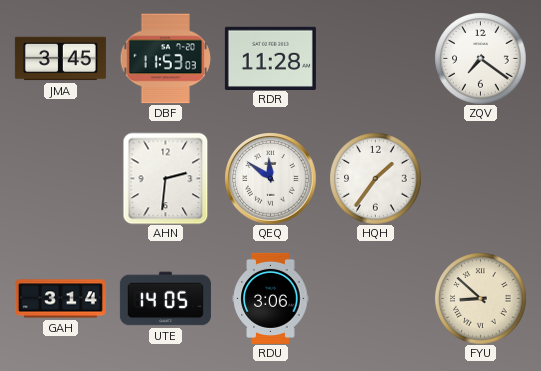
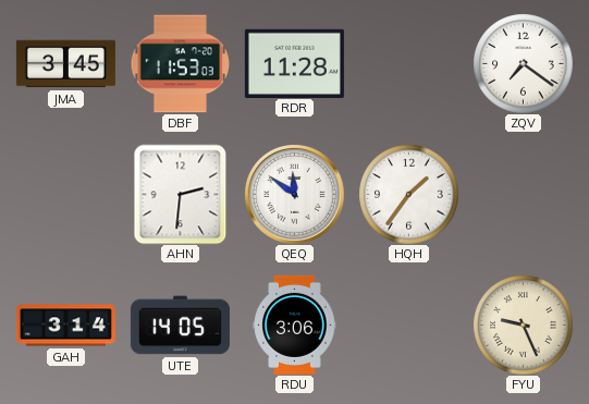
FYU: 8:52 -> 9:26 (523, 325)
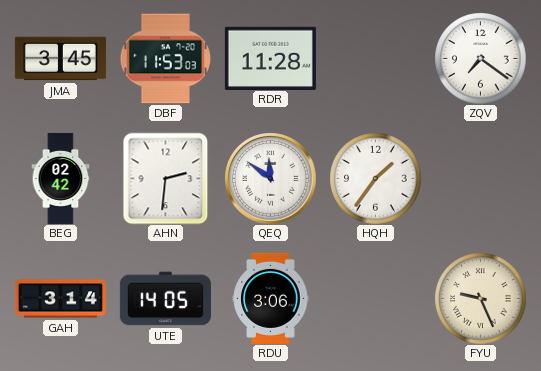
BEG: none -> 02:42 (61, 178)
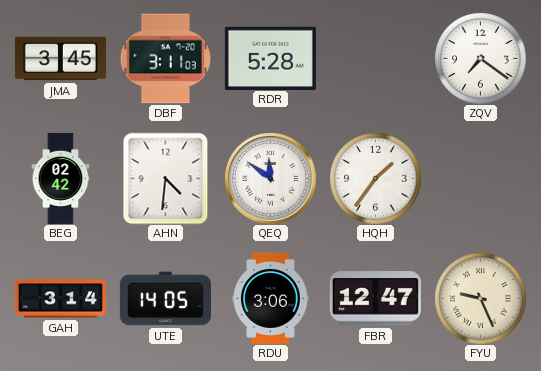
DBF: 11:53 -> 3:11 (165, 59)
RDR: 11:28 -> 5:28 (270, 58)
AHN: 2:31 -> 4:31 (166, 178)
FBR: none -> 12:47 (375, 299)
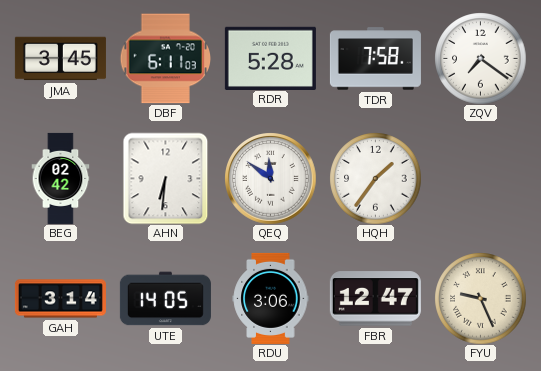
DBF: 3:11 -> 6:11 (165, 59)
TDR: none -> 7:58 (375, 59)
AHN: 4:31 -> 6:31 (166, 178)
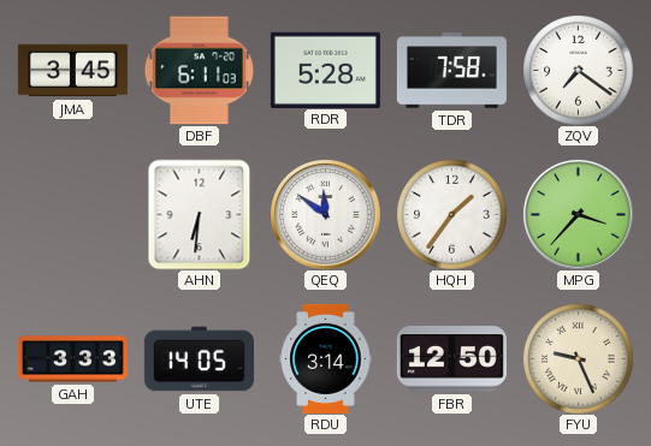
BEG: 02:42 -> none (61, 178)
MPG: none -> 3:37 (578, 214)
GAH: 3:14 -> 3:33 (72, 359)
RDU: 3:06 -> 3:14 (326, 358)
FBR: 12:47 -> 12:50 (451, 359)
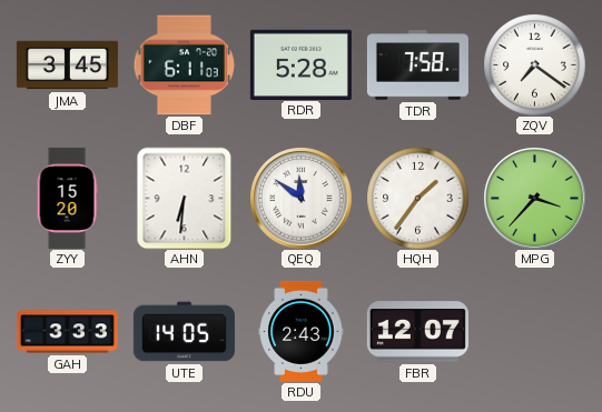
ZYY: none -> 15:20 (67, 198)
RDU: 3:14 -> 2:43 (302, 331)
FBR: 12:50 -> 12:07 (417, 332)
FYU: 9:26 -> none (578, 358)
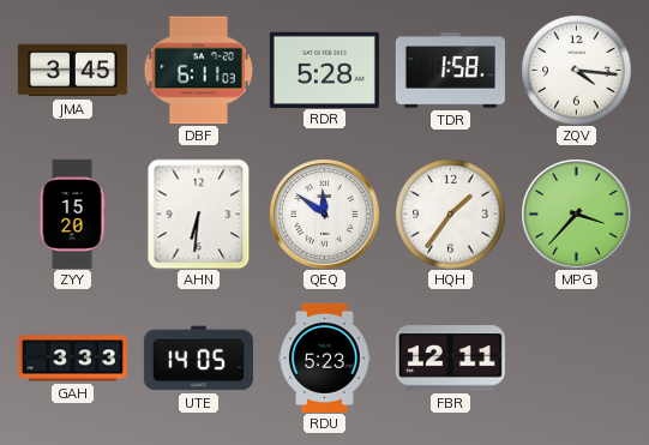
TDR: 7:58 -> 1:58 (450, 71)
ZQV: 7:21 -> 4:16 (576, 70)
RDU: 2:43 -> 5:23 (325, 357)
FBR: 12:07 -> 12:11 (450, 359)
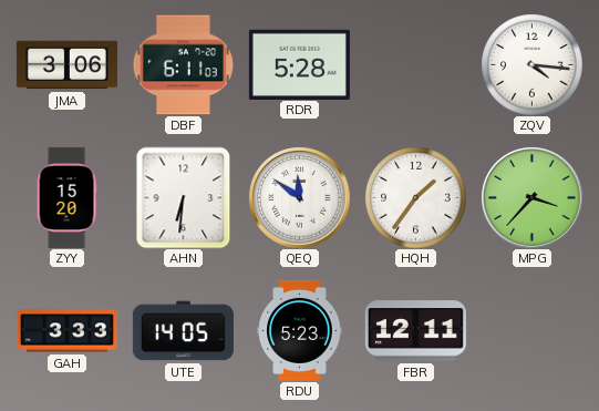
JMA: 3:45 -> 3:06 (66, 65)
TDR: 1:58 -> none (450, 71)
